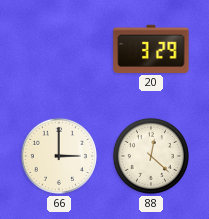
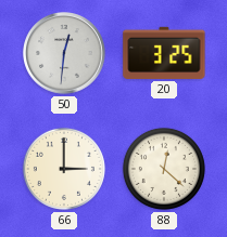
50: none -> 12:31 (64, 53)
20: 3:29 -> 3:25 (164, 53)
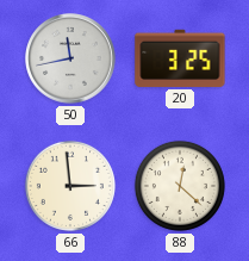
50: 12:31 -> 11:43 (70, 58)
66: 3:00 -> 2:59 (70, 186)
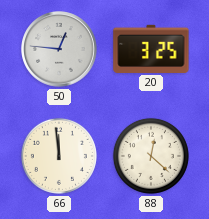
50: 11:43 -> 12:46 (59, 49)
66: 2:59 -> 11:59 (59, 156)
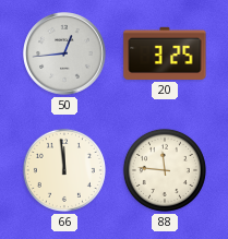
50: 12:46 -> 12:44 (64, 53)
88: 12:22 -> 11:46 (165, 170)
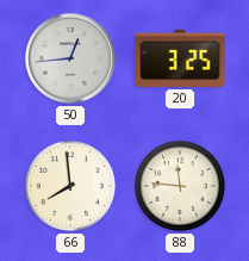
66: 11:59 -> 7:59 (70, 186)
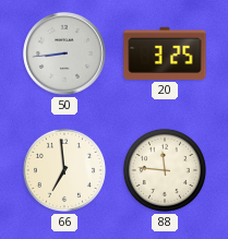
50: 12:44 -> 8:44 (64, 53)
66: 7:59 -> 6:59 (64, 170)
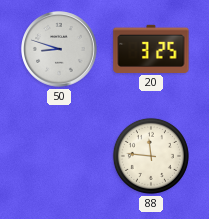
50: 8:44 -> 8:48 (59, 49)
66: 6:59 -> none (64, 170)
